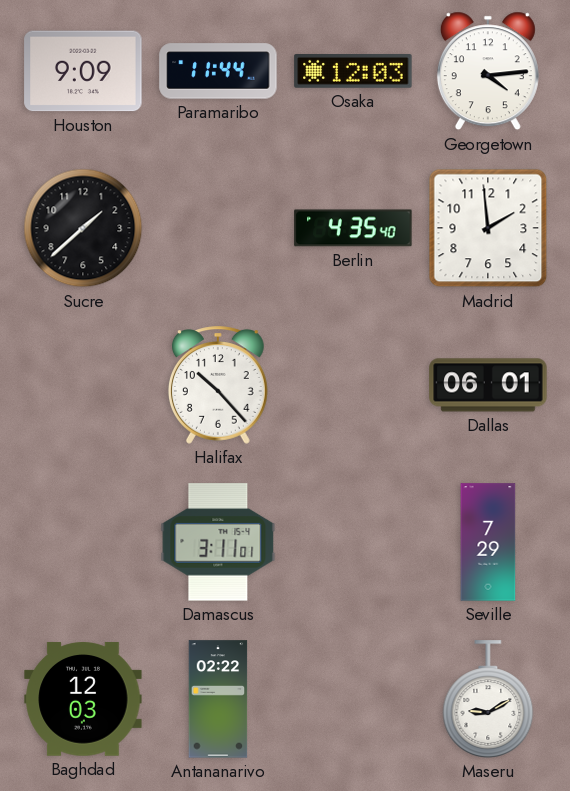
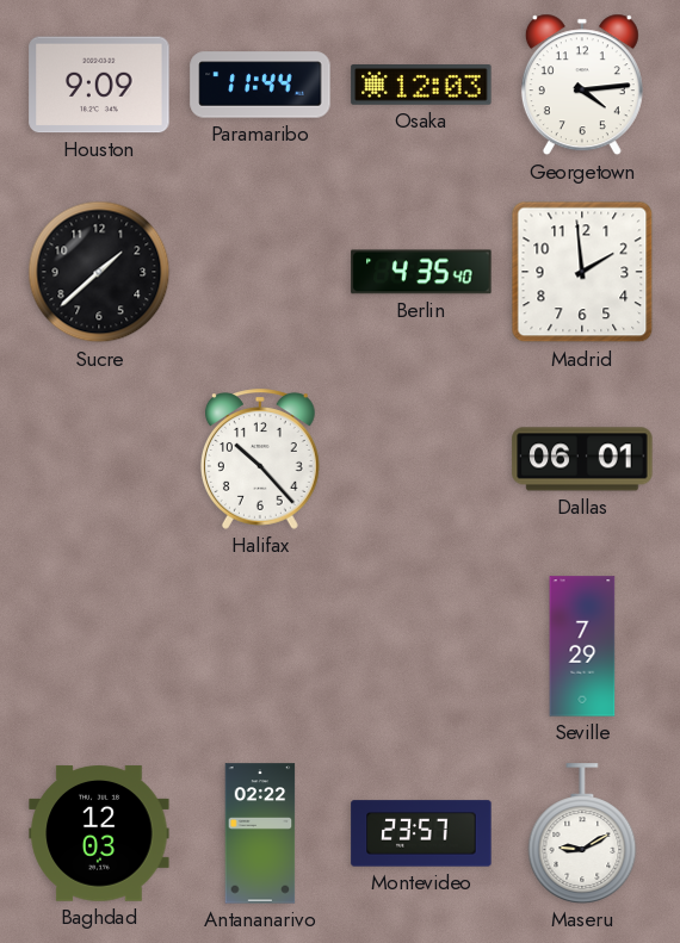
Damascus: 3:11 -> none (218, 542)
Montevideo: none -> 23:57 (421, 833)
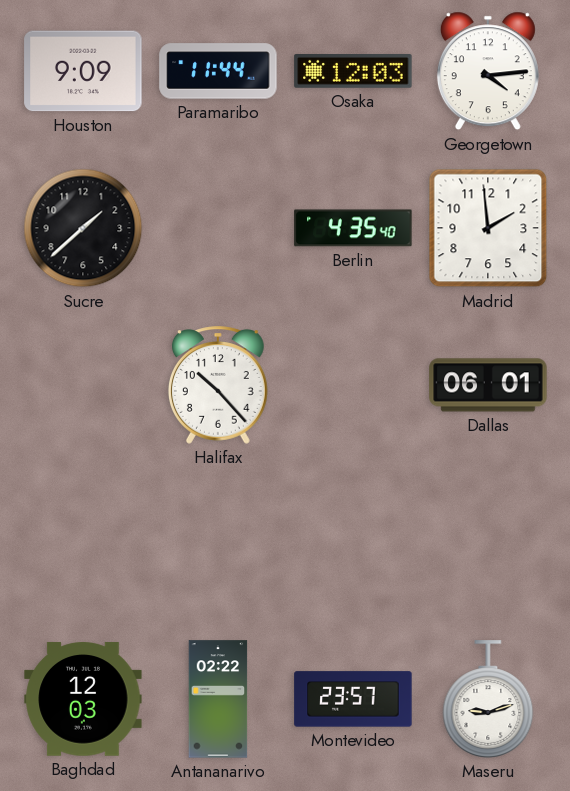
Seville: 7:29 -> none (582, 646)
Maseru: 9:10 -> 9:12 (488, 699)
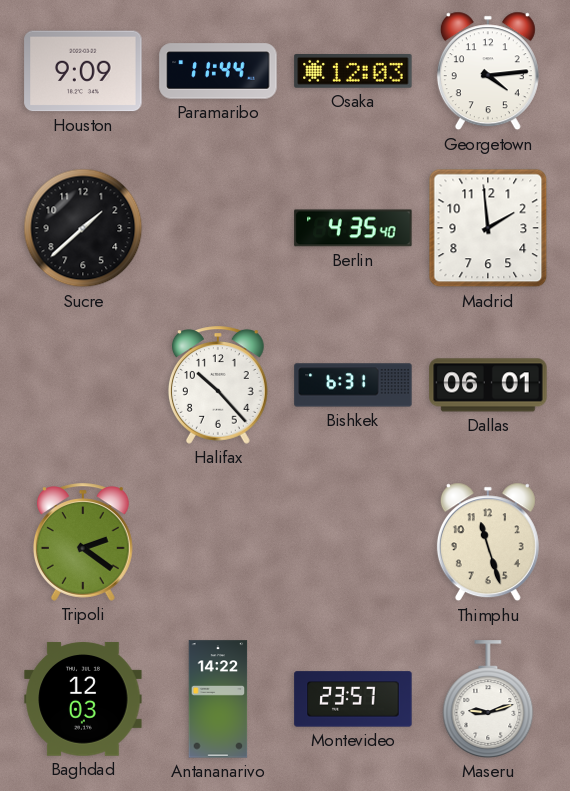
Bishkek: none -> 6:31 (353, 385)
Tripoli: none -> 2:21 (83, 542)
Thimphu: none -> 11:27 (488, 542)
Antananarivo: 02:22 -> 14:22 (218, 699)
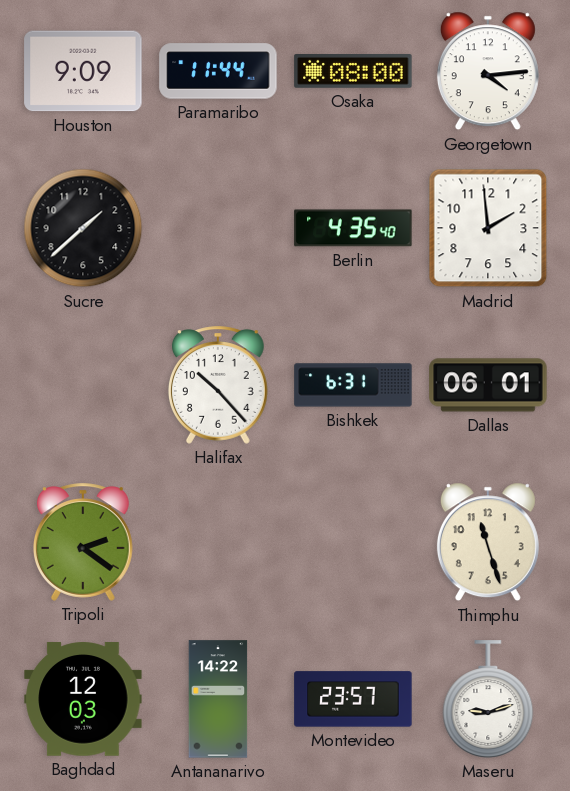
Osaka: 12:03 -> 08:00 (353, 72)
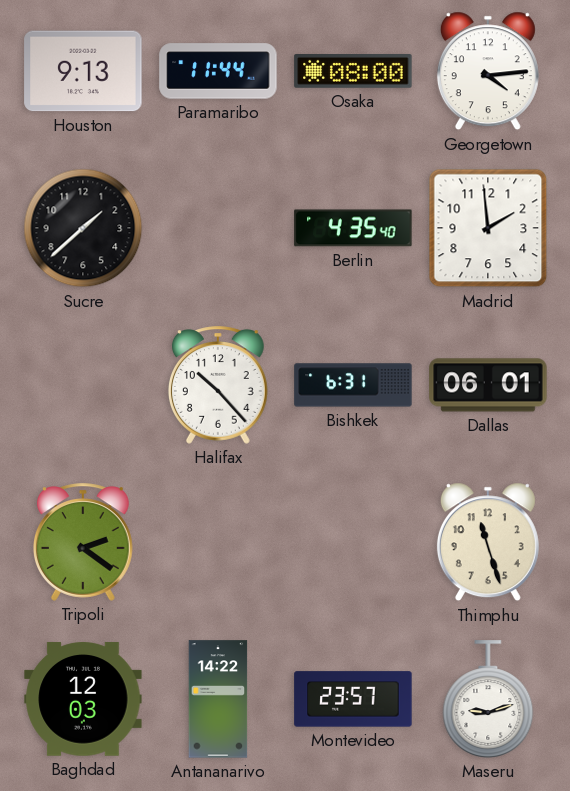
Houston: 9:09 -> 9:13 (83, 71)
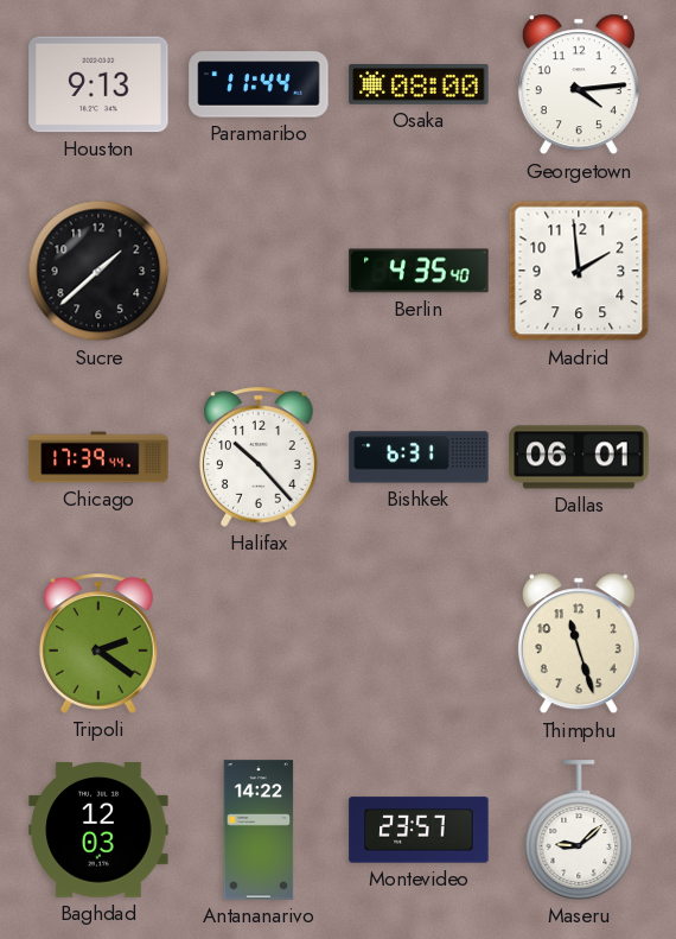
Chicago: none -> 17:39 (98, 457)
Maseru: 9:12 -> 9:08 (579, 830)
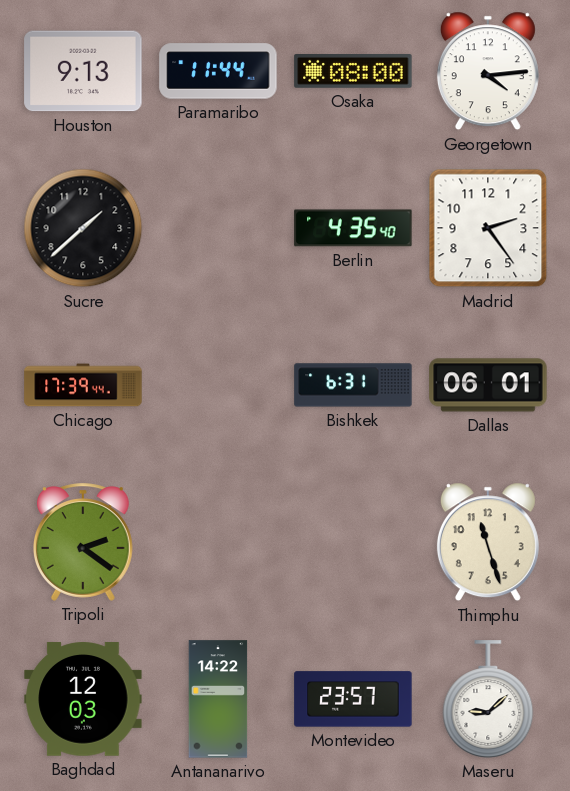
Madrid: 1:59 -> 2:24 (488, 228)
Halifax: 10:23 -> none (259, 457)
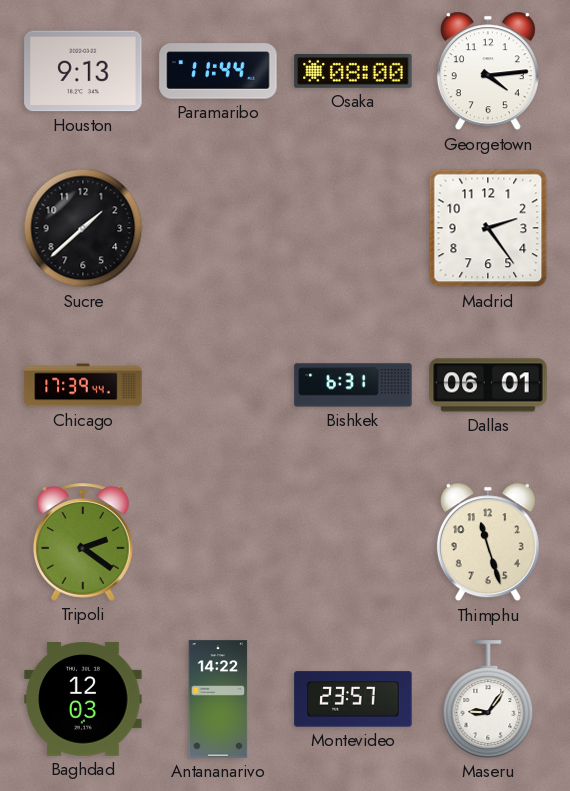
Berlin: 4:35 -> none (353, 228)
Maseru: 9:08 -> 9:06 (488, 699)
